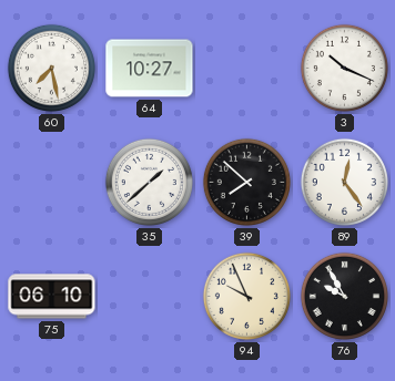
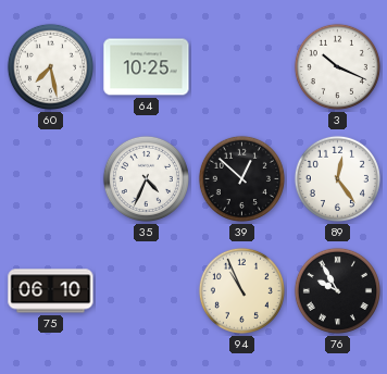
64: 10:27 -> 10:25 (147, 67)
35: 1:38 -> 4:34 (146, 178)
39: 7:52 -> 12:52 (241, 178)
94: 9:56 -> 10:56 (241, 290)
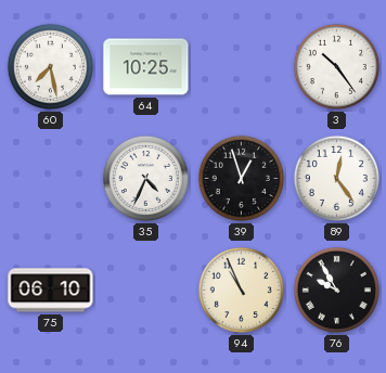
3: 10:19 -> 10:24 (336, 66)
39: 12:52 -> 12:57 (241, 178)
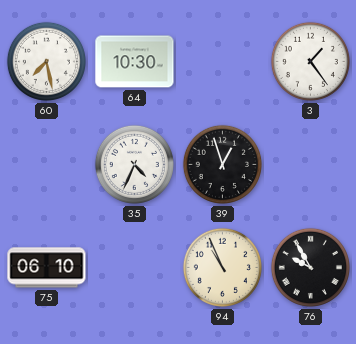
64: 10:25 -> 10:30 (135, 62)
3: 10:24 -> 1:24 (310, 61)
89: 12:24 -> none (336, 178)
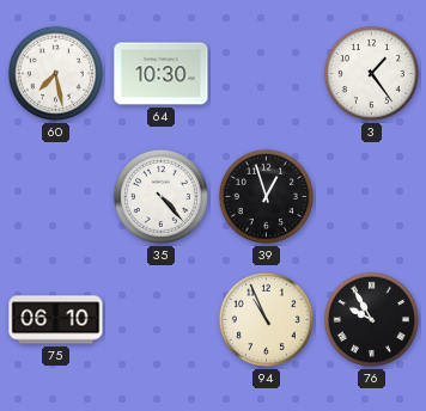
35: 4:34 -> 4:23 (160, 196)
